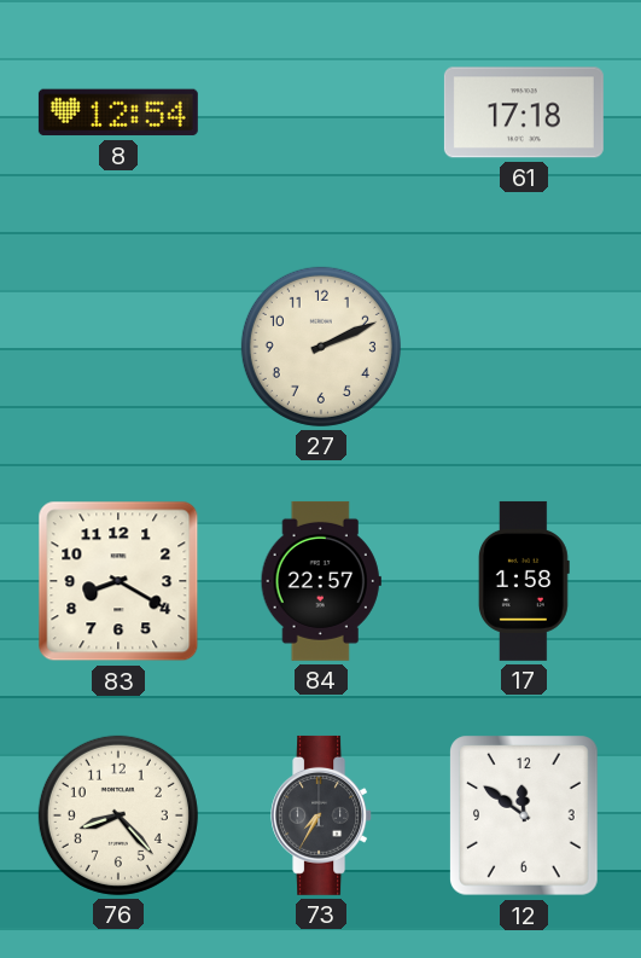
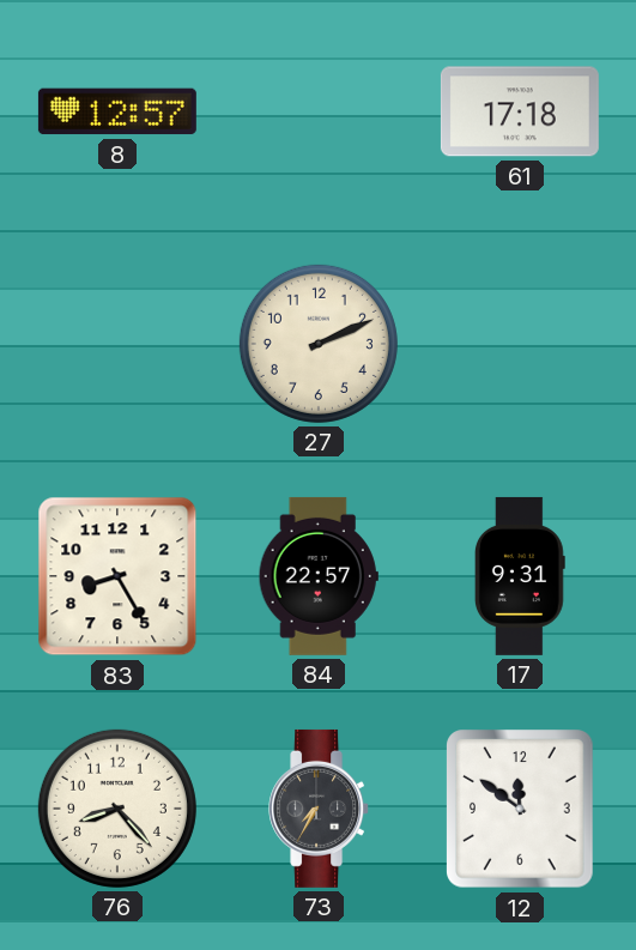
8: 12:54 -> 12:57 (117, 111)
83: 8:20 -> 8:25 (117, 576)
17: 1:58 -> 9:31 (520, 576)
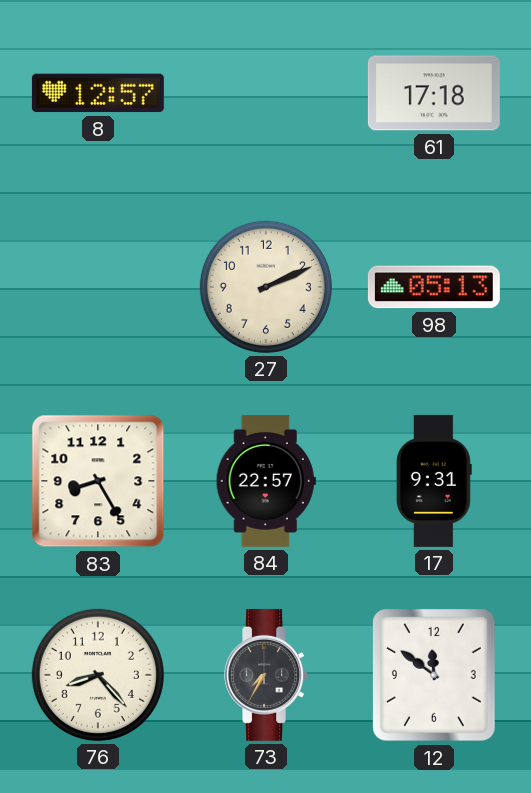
98: none -> 05:13 (434, 287)
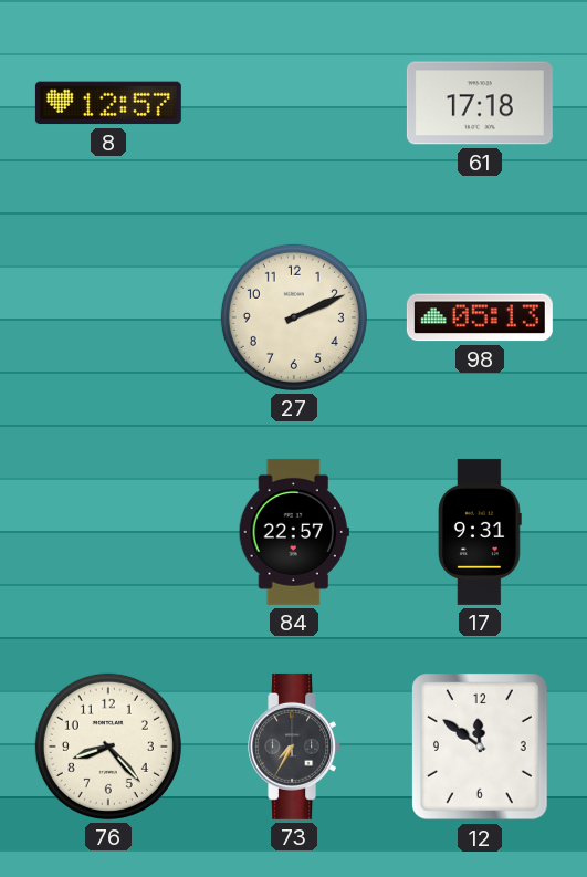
83: 8:25 -> none (98, 481)
